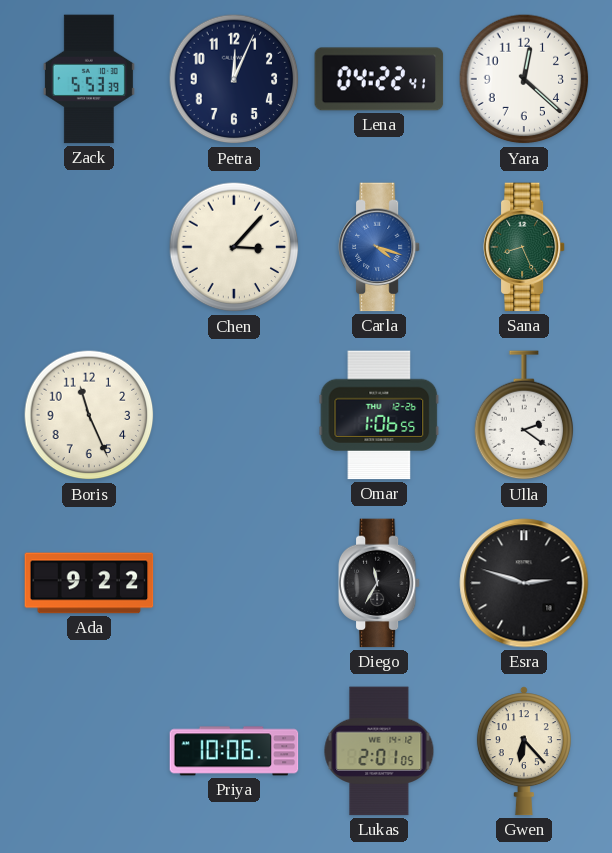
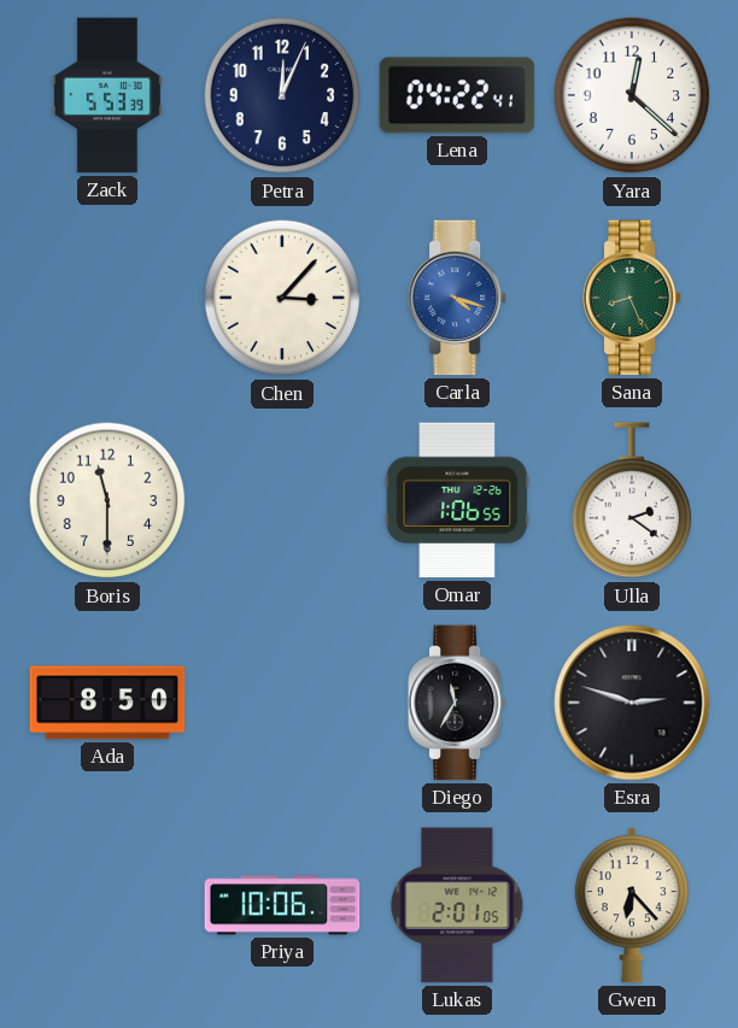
Boris: 11:26 -> 11:30 (107, 500)
Ada: 9:22 -> 8:50 (107, 703)
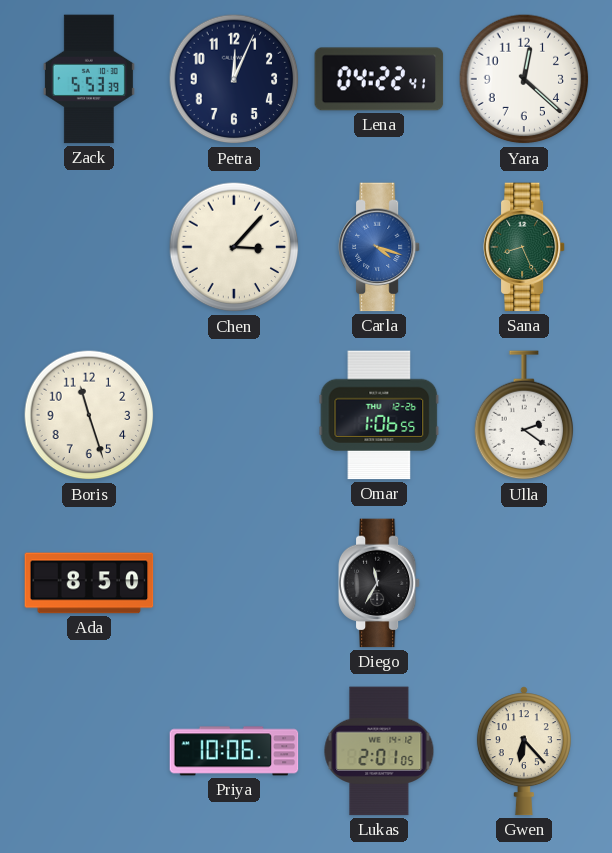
Boris: 11:30 -> 11:27 (89, 415)
Esra: 2:48 -> none (632, 703)
